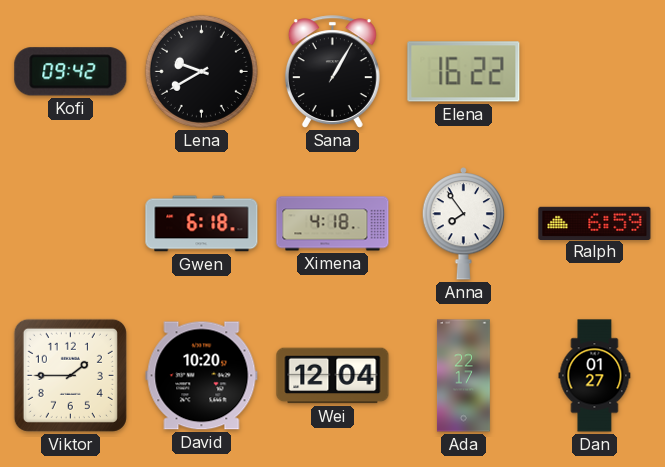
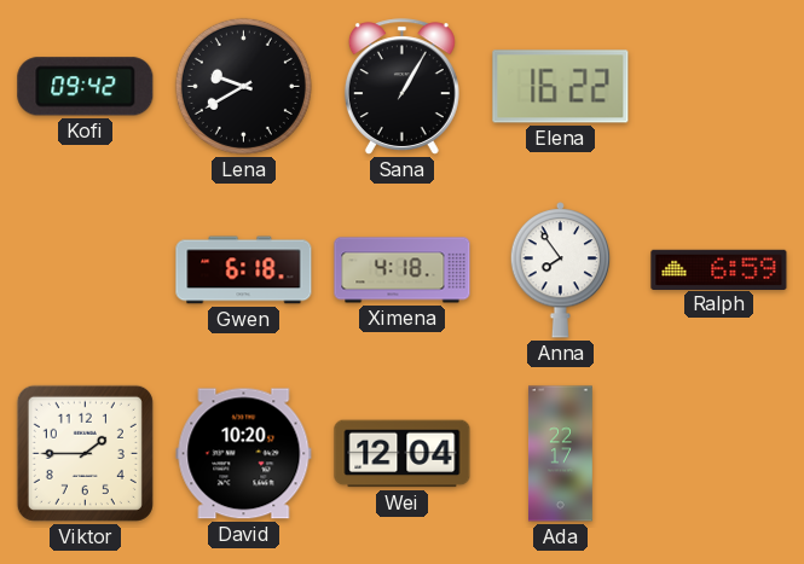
Dan: 01:27 -> none (595, 376)
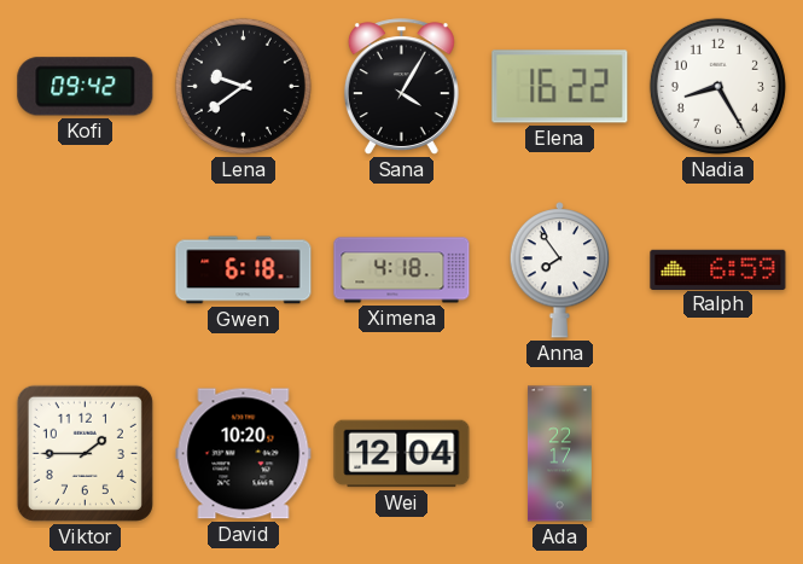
Lena: 9:40 -> 9:39 (243, 86)
Sana: 1:05 -> 4:05 (401, 87)
Nadia: none -> 8:25 (717, 86)
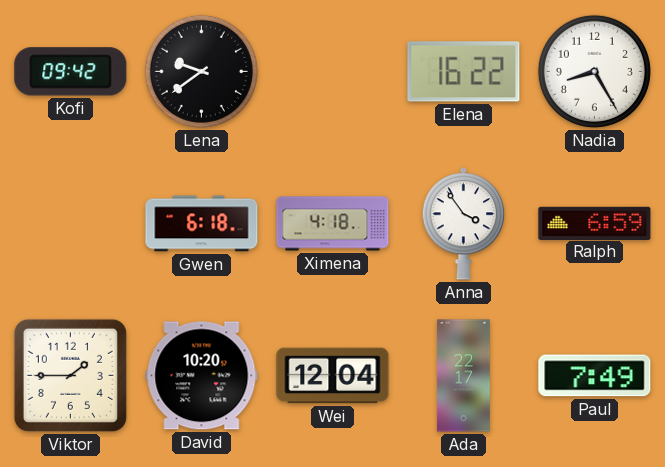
Sana: 4:05 -> none (401, 87)
Anna: 7:54 -> 3:54 (464, 224)
Paul: none -> 7:49 (595, 376)
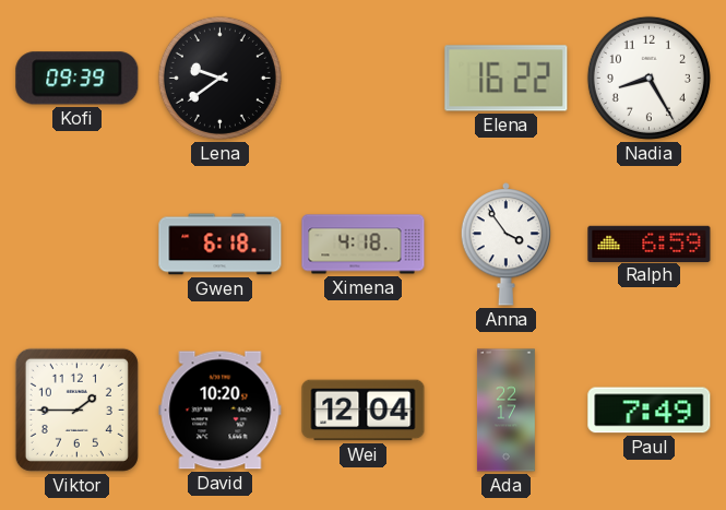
Kofi: 09:42 -> 09:39 (78, 79)
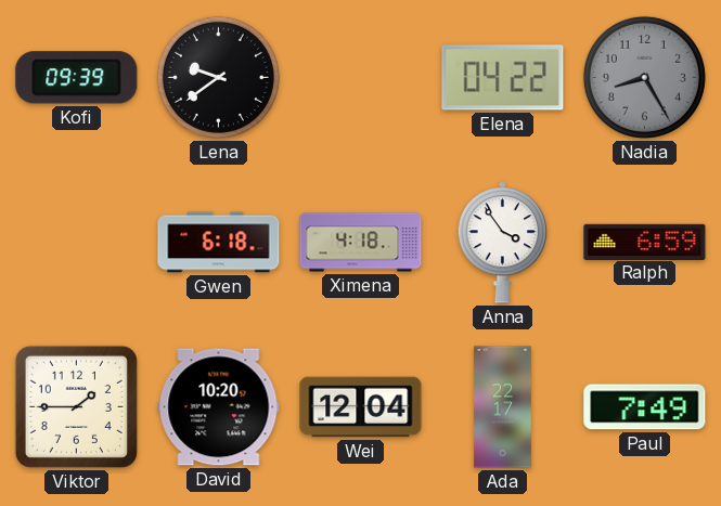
Elena: 16:22 -> 04:22 (503, 78)
Nadia dial: white -> grey (644, 77)
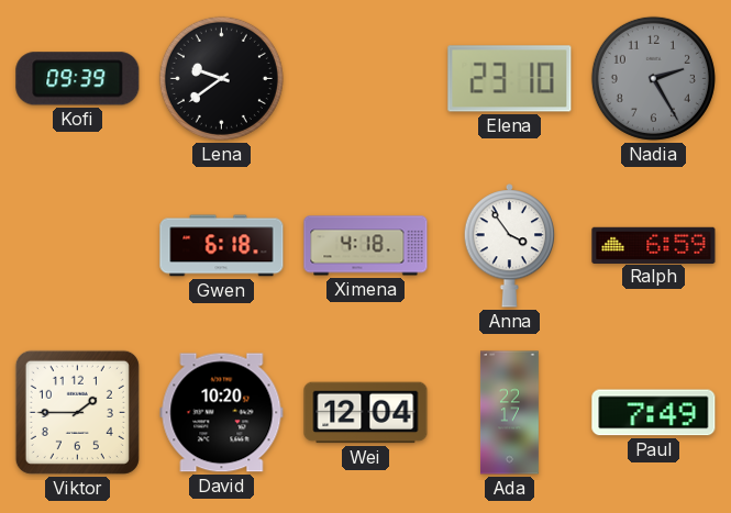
Elena: 04:22 -> 23:10 (510, 79)
Nadia: 8:25 -> 2:25 (653, 78)
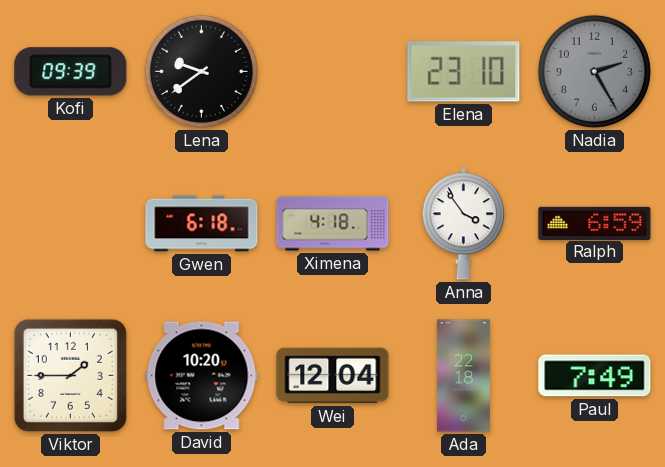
Ada: 22:17 -> 22:18 (463, 376)
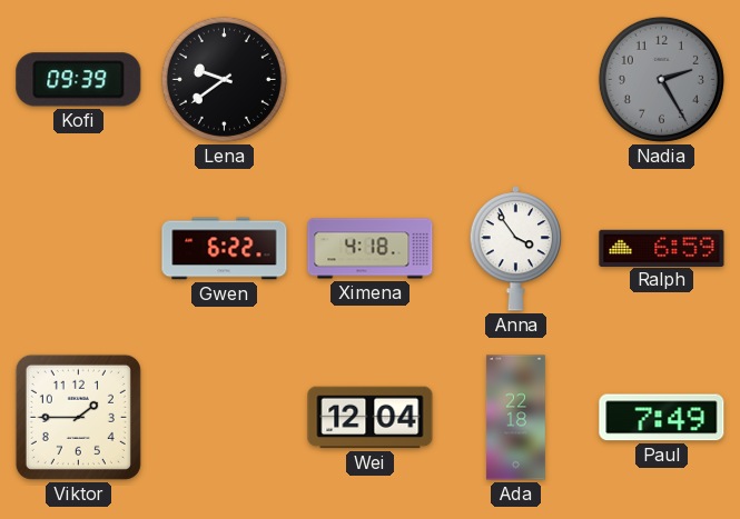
Elena: 23:10 -> none (464, 72)
Gwen: 6:18 -> 6:22 (225, 249)
David: 10:20 -> none (202, 376)
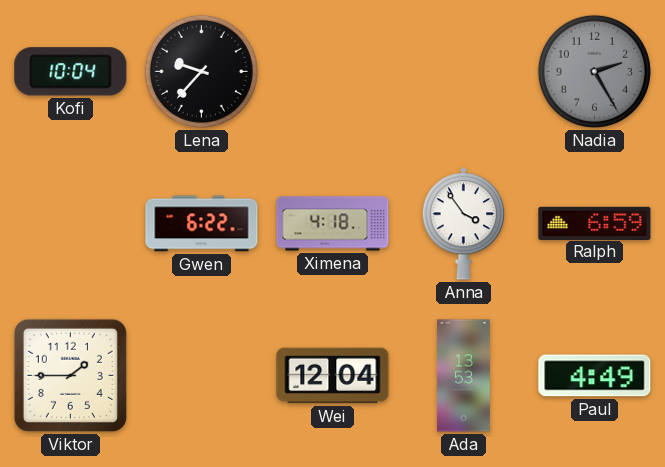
Kofi: 09:39 -> 10:04 (71, 72)
Lena: 9:39 -> 9:37 (201, 71)
Ada: 22:18 -> 13:53 (463, 376)
Paul: 7:49 -> 4:49 (595, 376)
